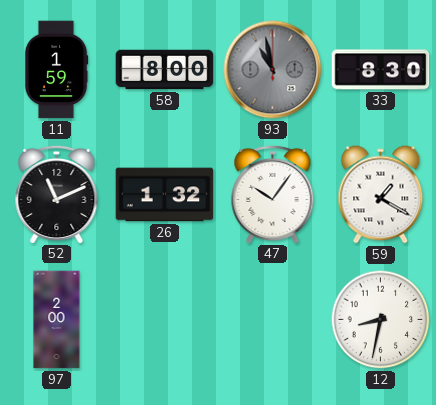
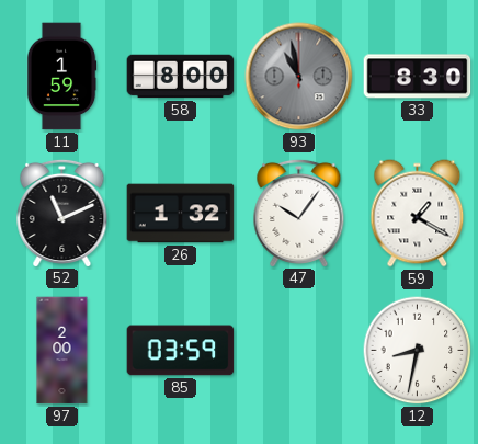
85: none -> 03:59 (181, 351)
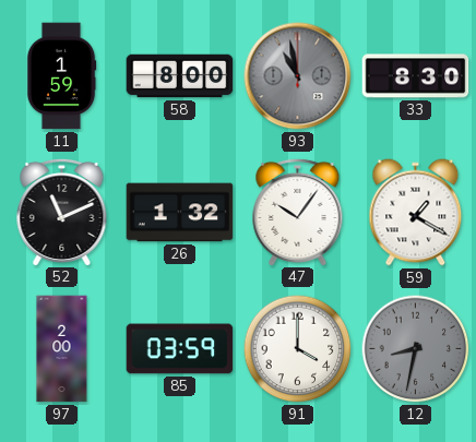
91: none -> 4:00 (298, 349)
12 dial: white -> grey (416, 349)
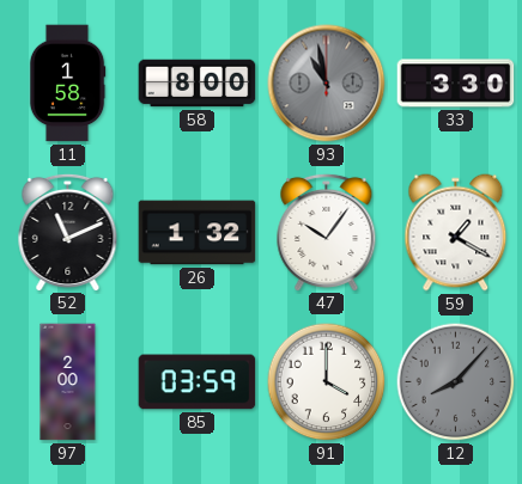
11: 1:59 -> 1:58 (67, 84)
33: 8:30 -> 3:30 (456, 84)
12: 8:32 -> 8:07 (456, 382)
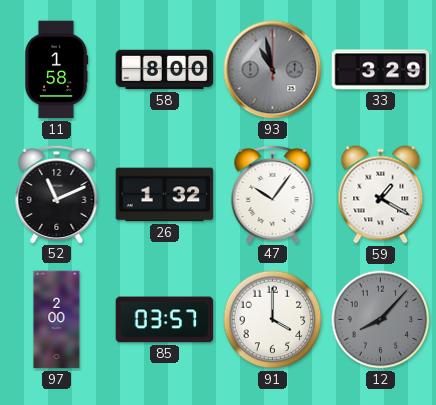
33: 3:30 -> 3:29 (381, 70)
85: 03:59 -> 03:57 (165, 320)
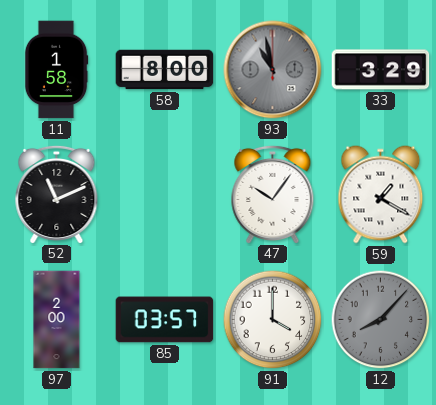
26: 1:32 -> none (165, 195)
